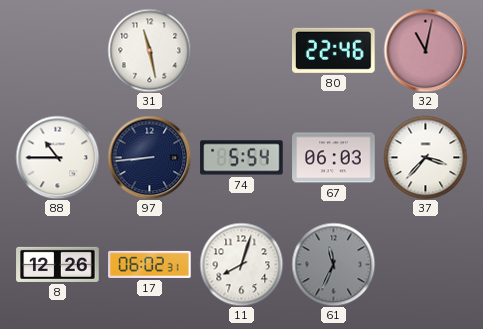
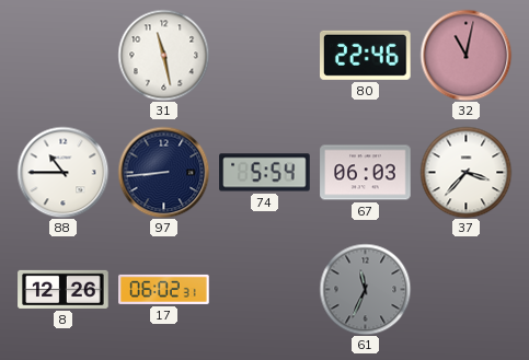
11: 8:03 -> none (241, 264)
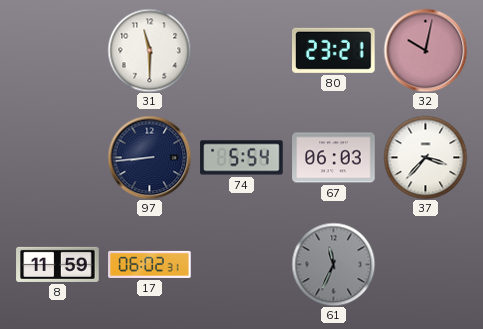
31: 11:28 -> 11:30 (149, 50)
80: 22:46 -> 23:21 (334, 50)
32: 11:02 -> 10:02 (425, 50)
88: 10:45 -> none (62, 172)
8: 12:26 -> 11:59 (58, 264)
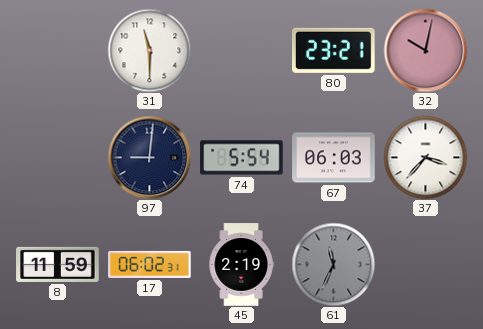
97: 8:44 -> 9:01 (149, 157)
45: none -> 2:19 (241, 265)
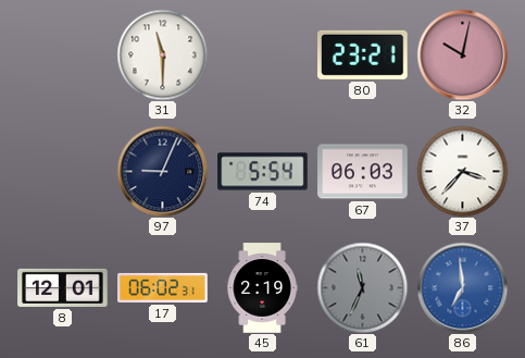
97: 9:01 -> 9:04 (162, 171)
8: 11:59 -> 12:01 (63, 287)
86: none -> 6:59 (462, 287)
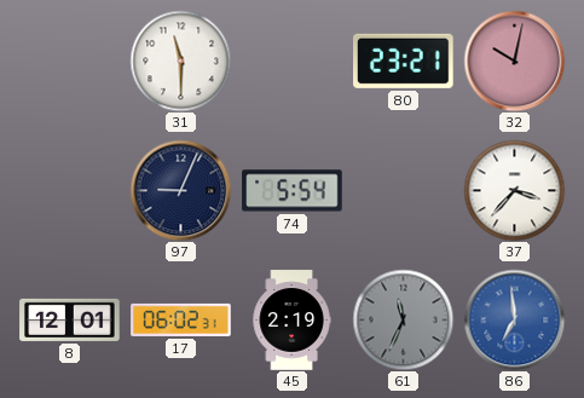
67: 06:03 -> none (363, 172)
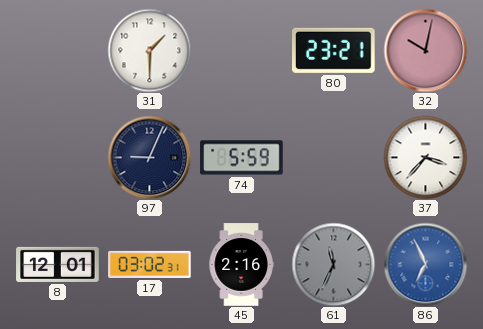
31: 11:30 -> 1:30 (149, 50)
74: 5:54 -> 5:59 (242, 158)
17: 06:02 -> 03:02 (150, 264)
45: 2:19 -> 2:16 (241, 265)
86: 6:59 -> 6:56 (425, 264)
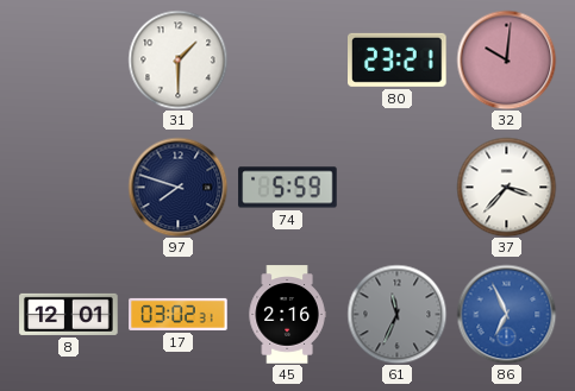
32: 10:02 -> 10:01 (506, 59)
97: 9:04 -> 7:48 (177, 187)
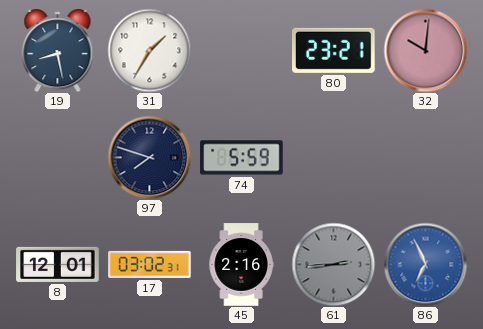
19: none -> 8:28 (58, 51)
31: 1:30 -> 1:35 (149, 50)
37: 3:37 -> none (506, 187)
61: 11:34 -> 2:44 (333, 264)
